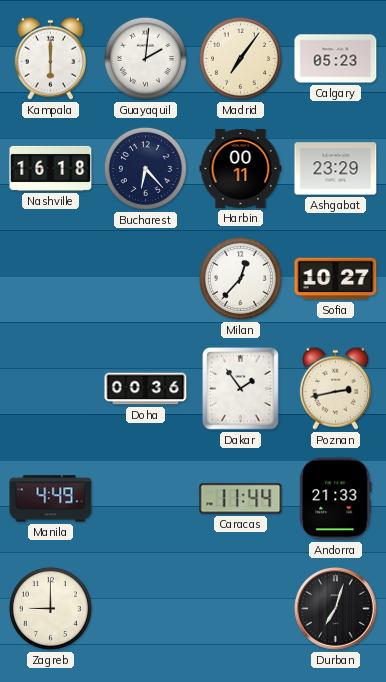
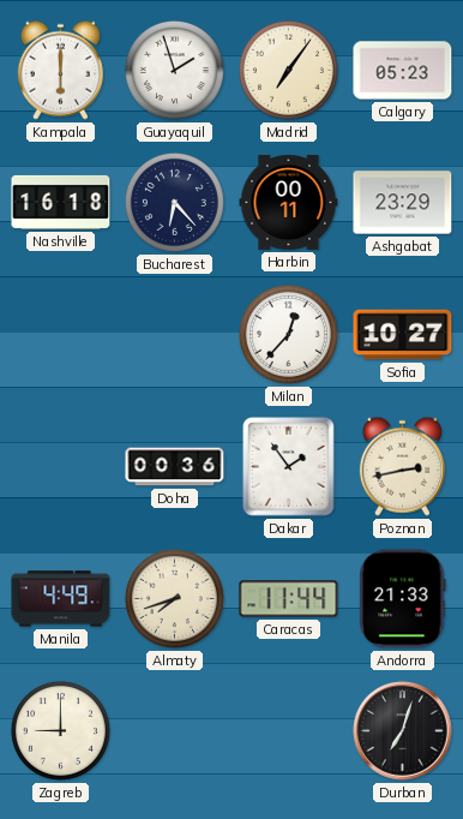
Guayaquil: 2:01 -> 1:57 (174, 70)
Almaty: none -> 7:42 (174, 598)
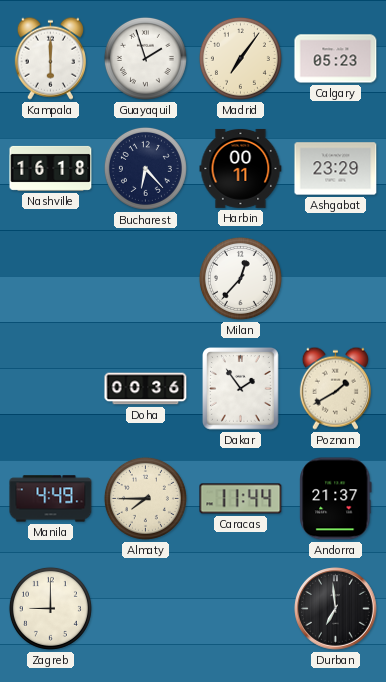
Sofia: 10:27 -> none (403, 335)
Poznan: 2:43 -> 1:40 (335, 388)
Almaty: 7:42 -> 7:45 (145, 498)
Andorra: 21:33 -> 21:37 (336, 499)
Durban: 7:03 -> 6:59 (336, 609)
